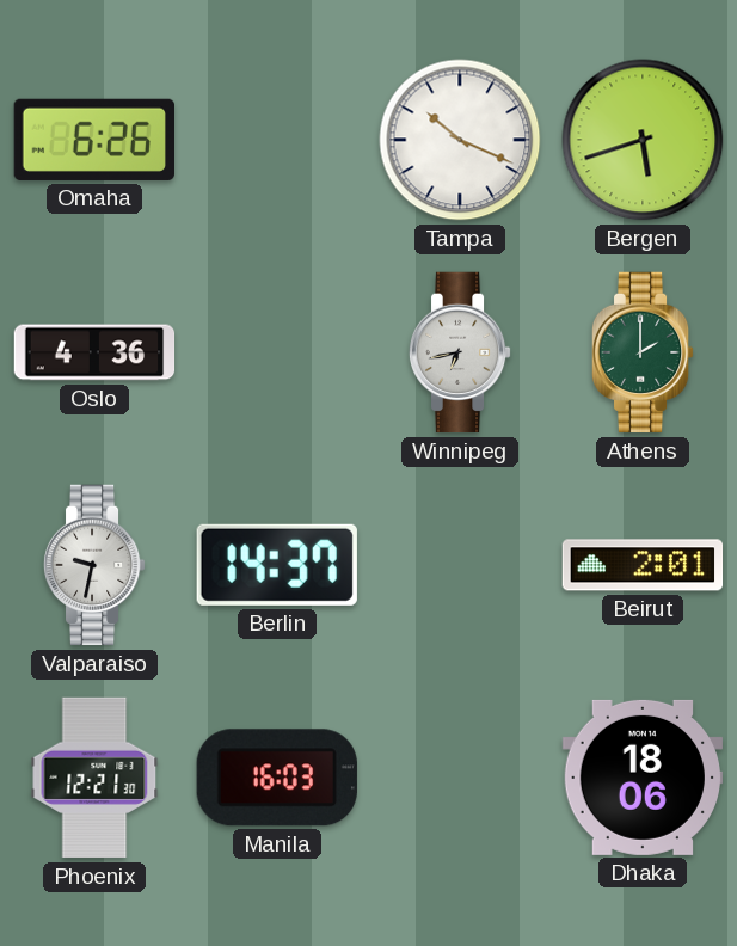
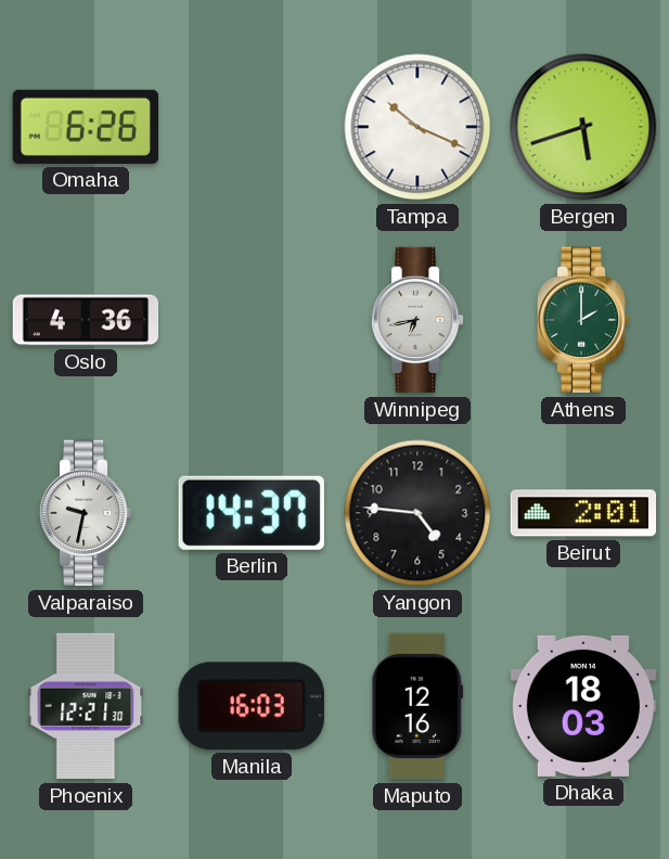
Yangon: none -> 4:46 (417, 513)
Maputo: none -> 12:16 (417, 706)
Dhaka: 18:06 -> 18:03 (583, 706)
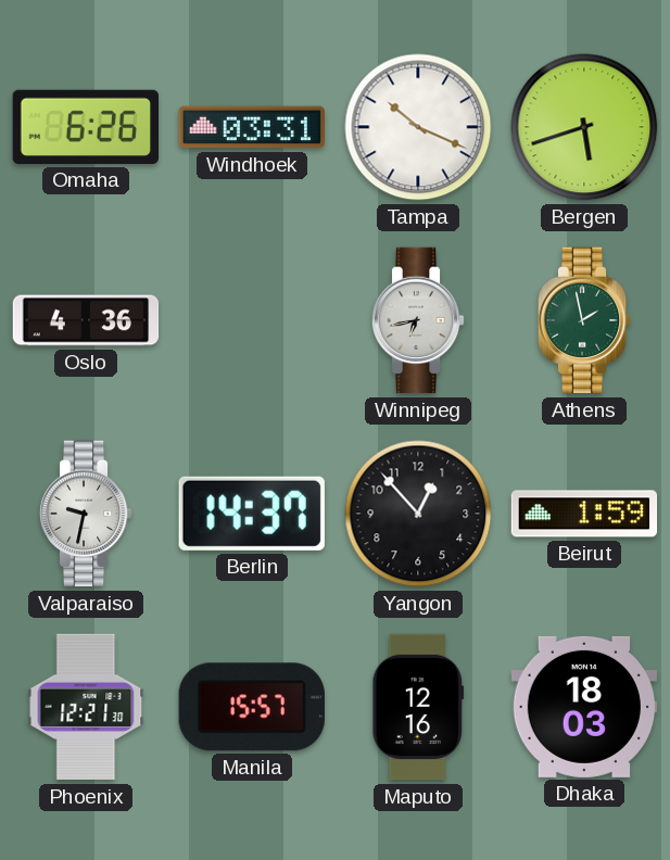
Windhoek: none -> 03:31 (251, 127)
Athens: 2:00 -> 1:58 (584, 320)
Yangon: 4:46 -> 12:53 (418, 514)
Beirut: 2:01 -> 1:59 (584, 514)
Manila: 16:03 -> 15:57 (252, 707)
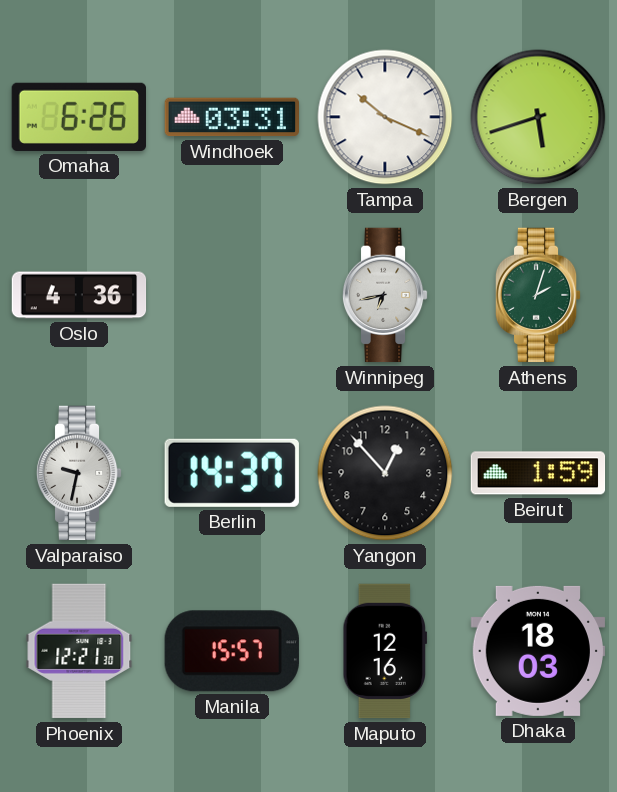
Athens: 1:58 -> 2:03 (538, 295)
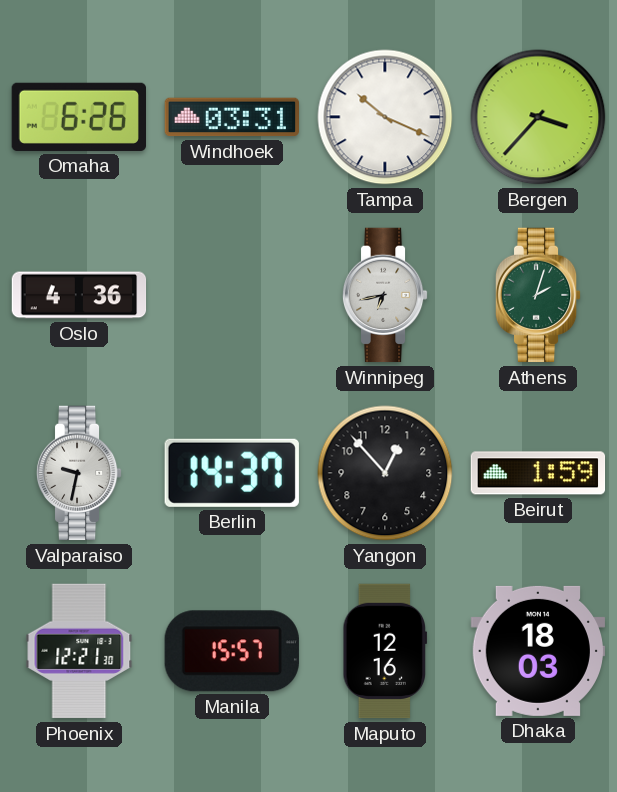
Bergen: 5:42 -> 3:37 (538, 117)
